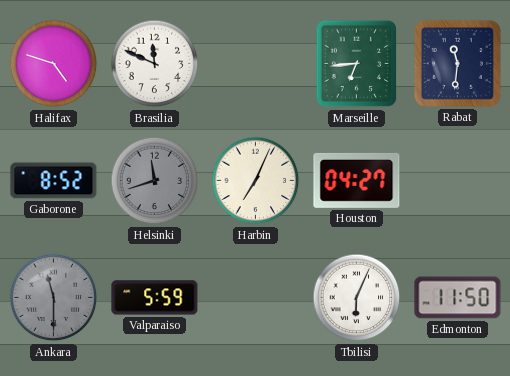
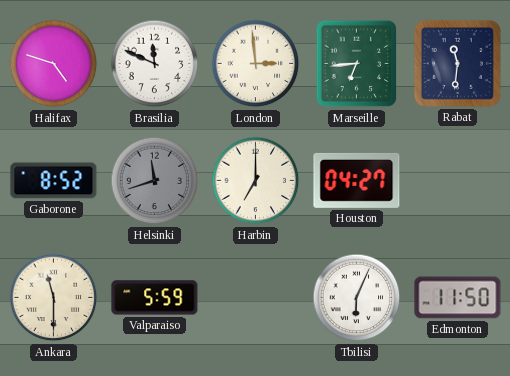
London: none -> 2:59 (256, 64)
Harbin: 7:04 -> 7:00 (256, 181)
Ankara dial: grey -> cream (54, 298)
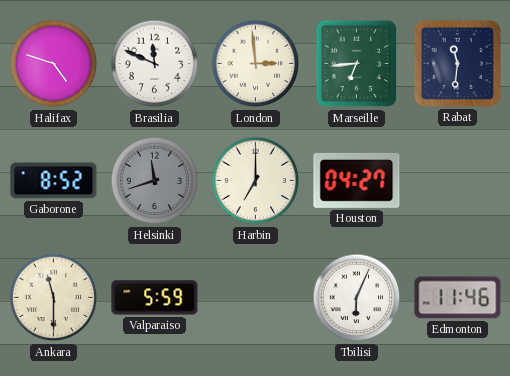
Edmonton: 11:50 -> 11:46 (458, 298)
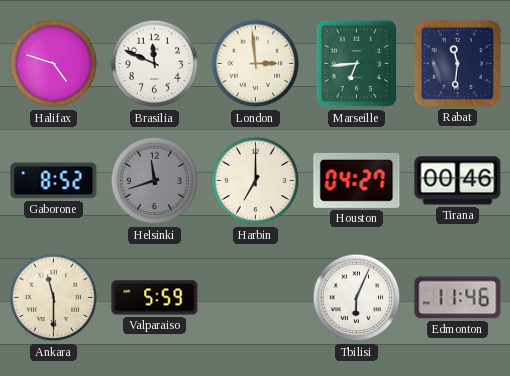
Tirana: none -> 00:46 (458, 181)
